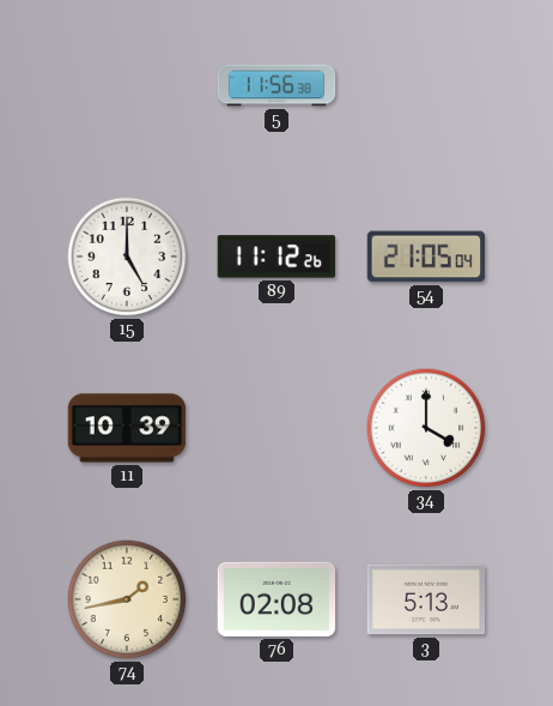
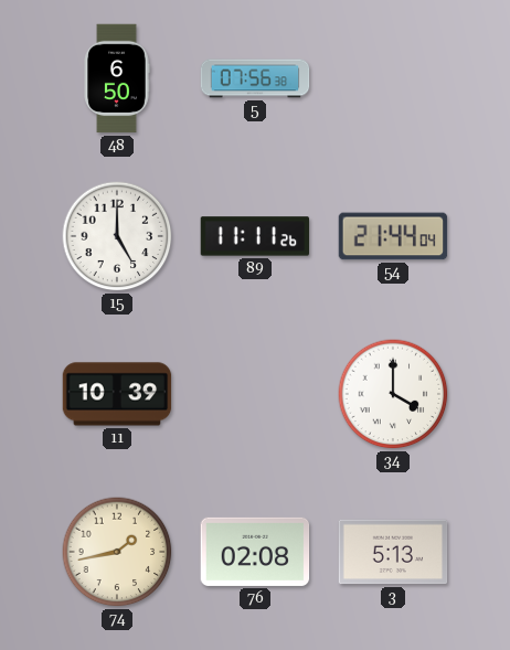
48: none -> 6:50 (117, 78)
5: 11:56 -> 07:56 (255, 78)
89: 11:12 -> 11:11 (255, 236)
54: 21:05 -> 21:44 (393, 236)
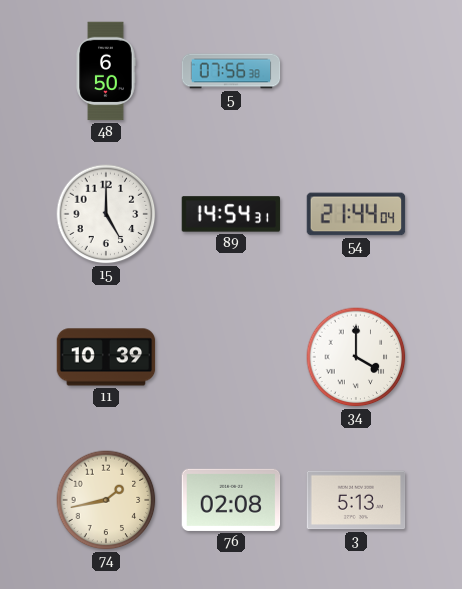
89: 11:11 -> 14:54 (231, 214)
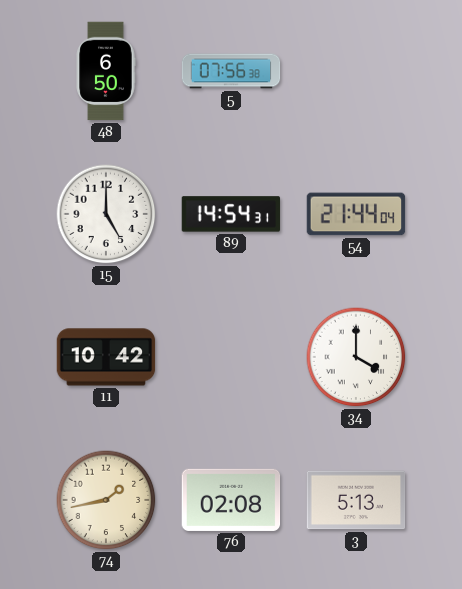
11: 10:39 -> 10:42 (106, 357)
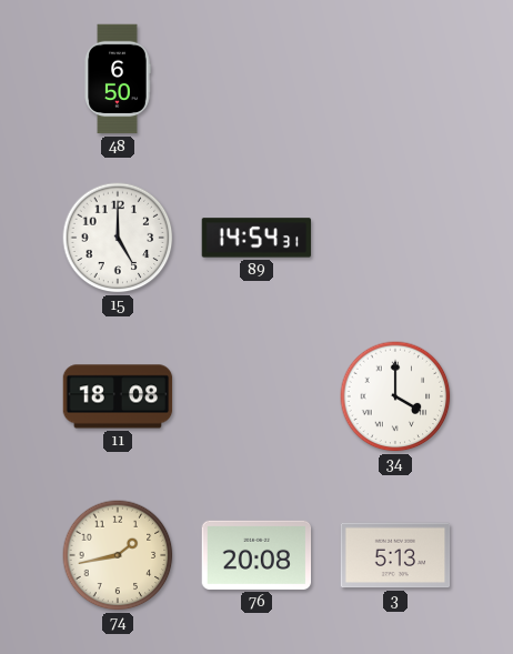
5: 07:56 -> none (231, 71)
54: 21:44 -> none (356, 214)
11: 10:42 -> 18:08 (118, 396)
76: 02:08 -> 20:08 (256, 555)
